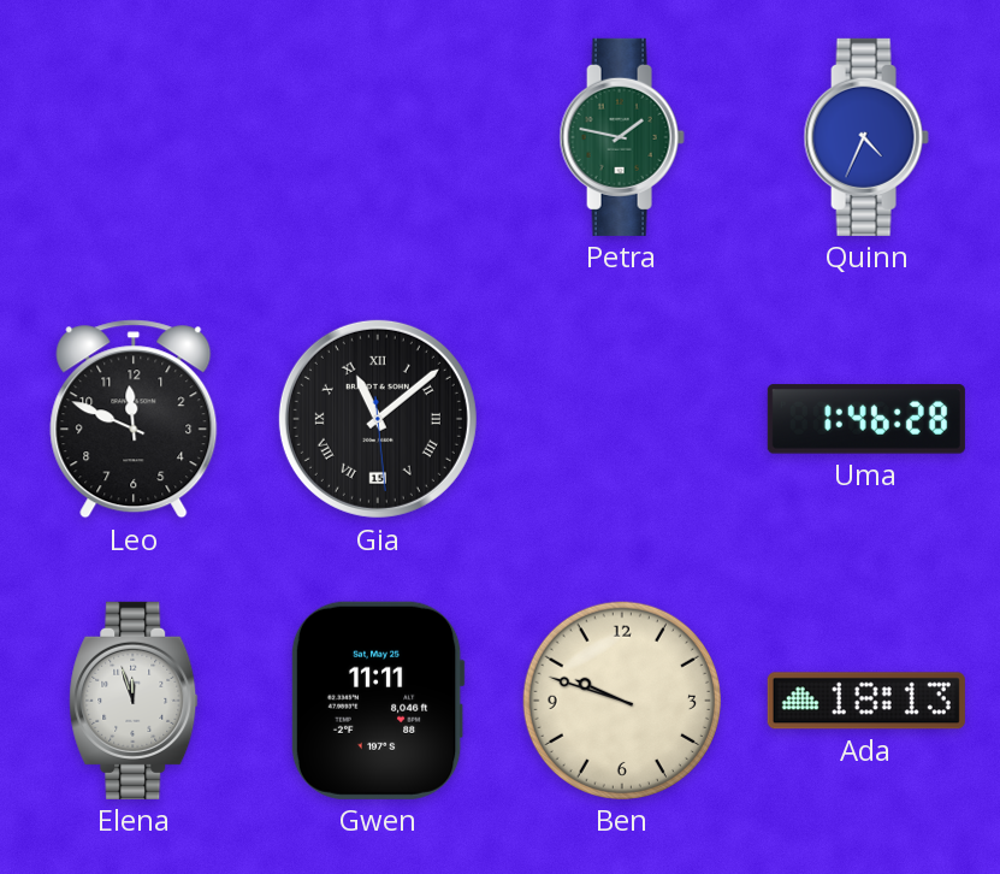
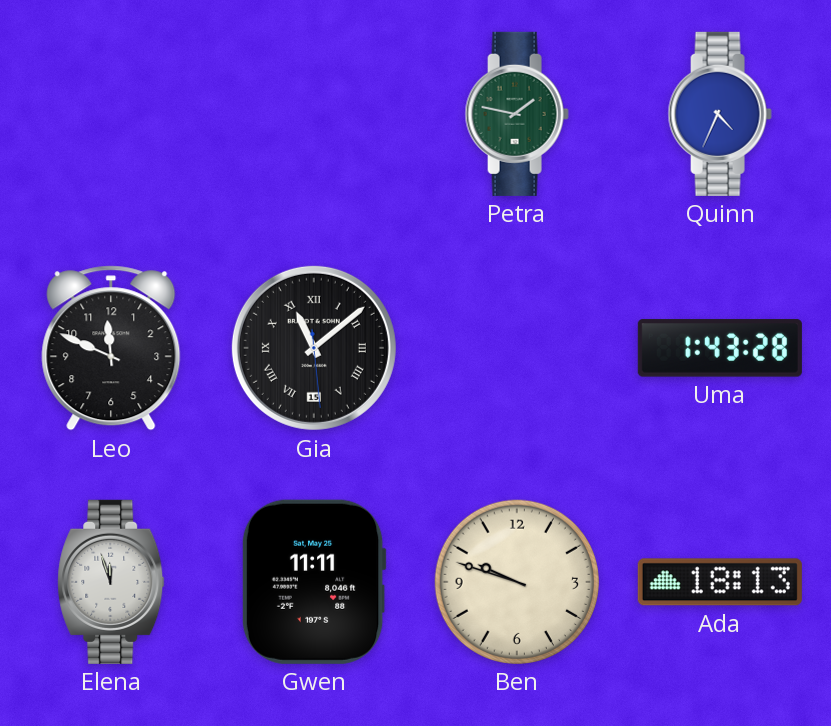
Uma: 1:46 -> 1:43 (720, 348)
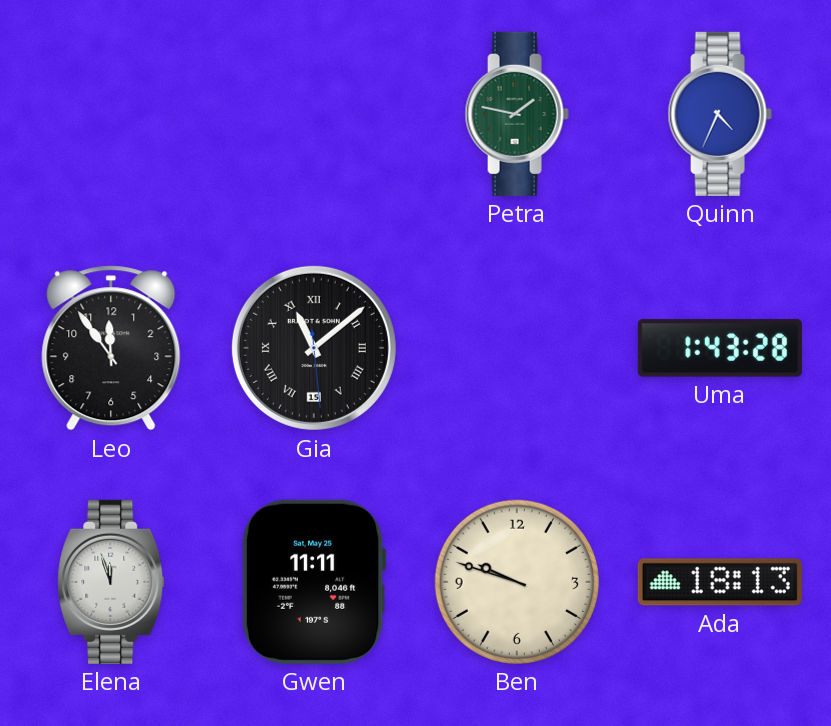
Leo: 11:49 -> 11:54 (111, 348)
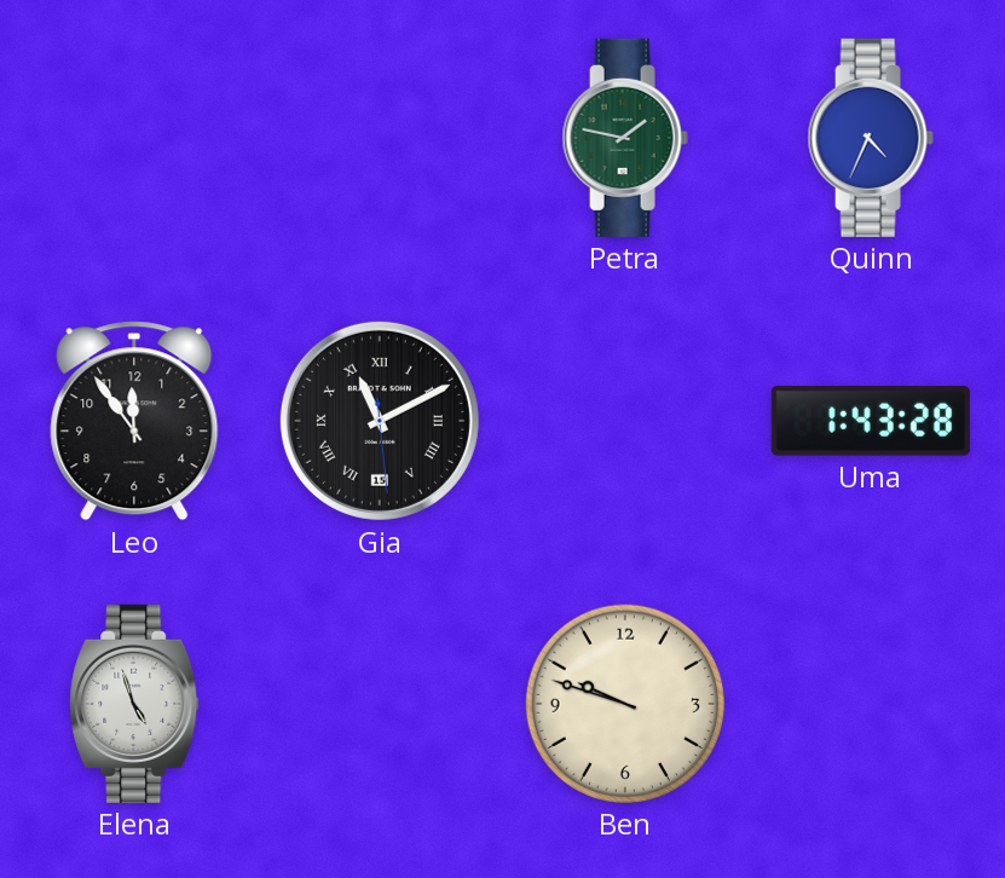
Gia: 11:08 -> 11:10 (380, 421)
Elena: 11:57 -> 4:57 (134, 704)
Gwen: 11:11 -> none (314, 582)
Ada: 18:13 -> none (720, 582)
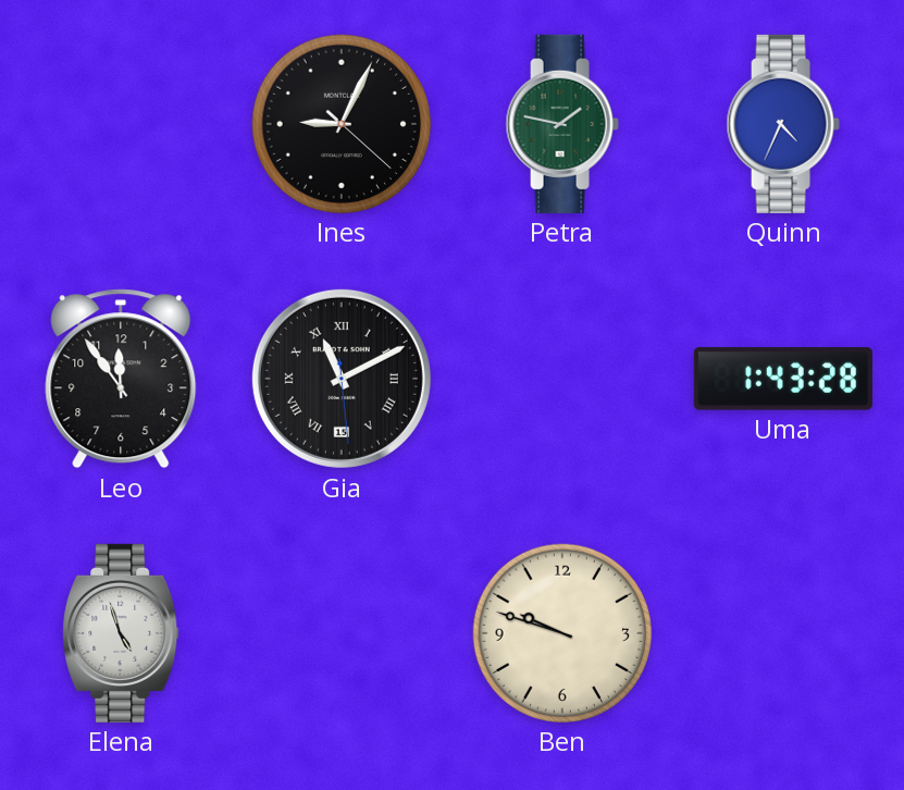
Ines: none -> 9:04 (342, 124)
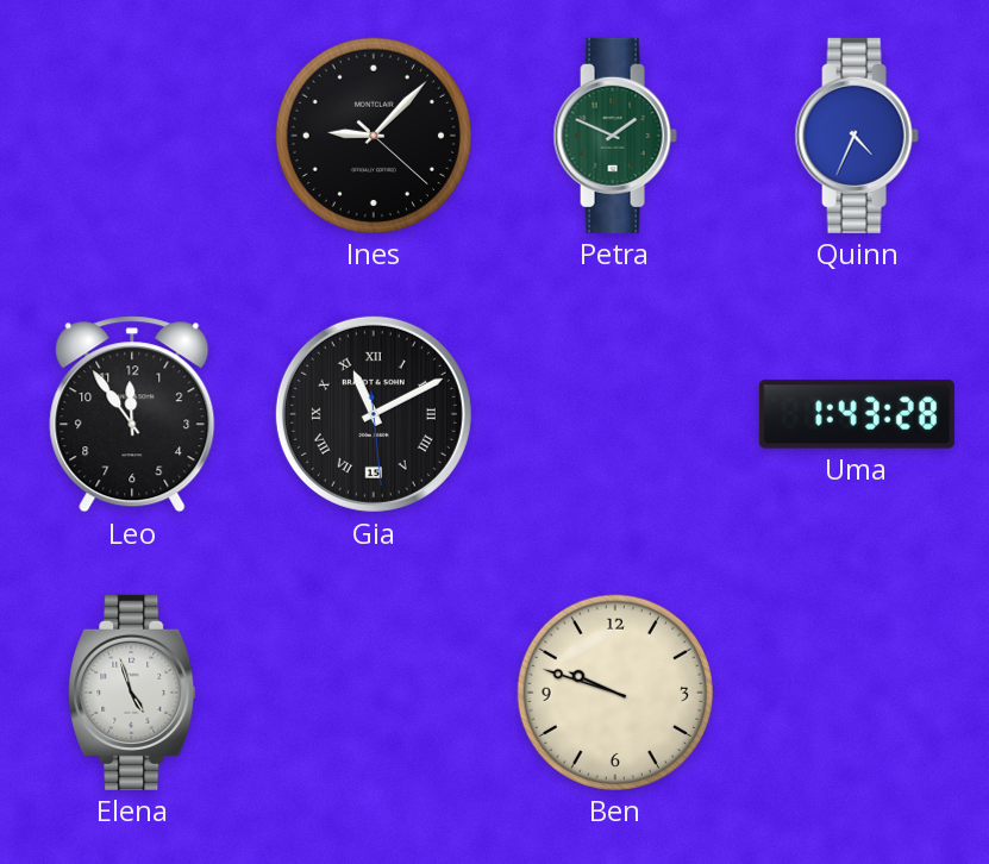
Ines: 9:04 -> 9:07 (374, 136)
Petra: 1:47 -> 1:49 (615, 136)
